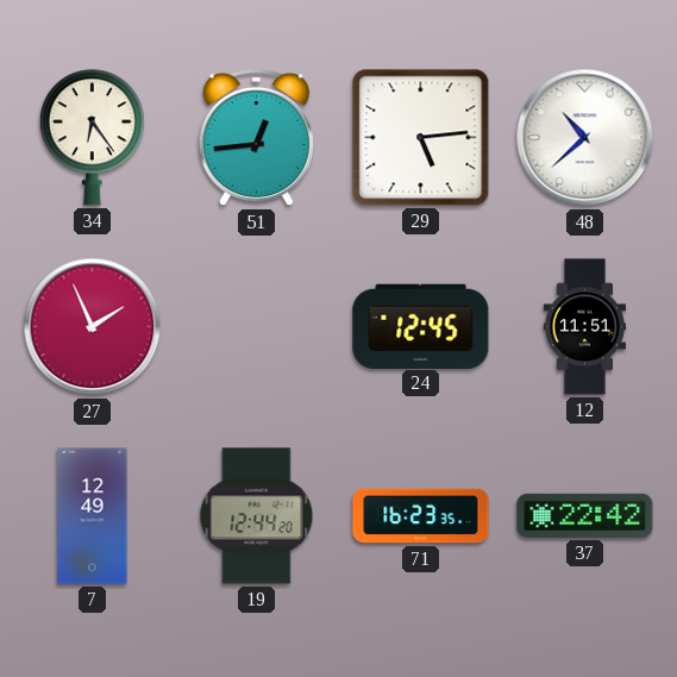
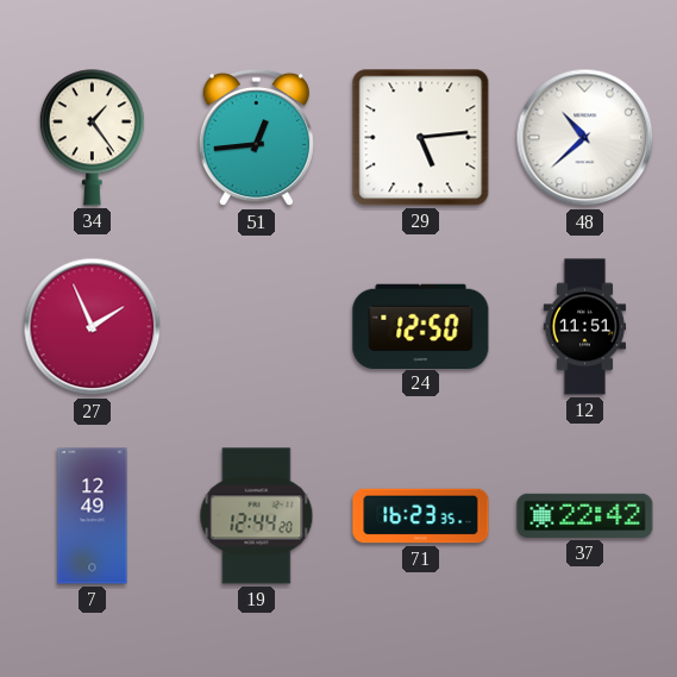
34: 6:24 -> 1:24 (92, 138)
24: 12:45 -> 12:50 (421, 326)
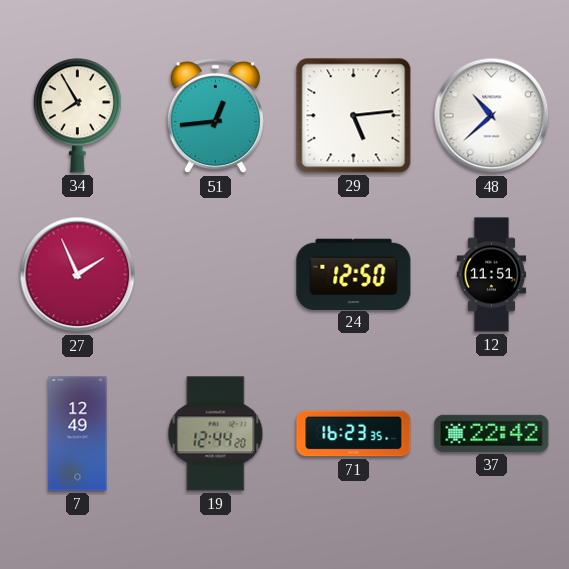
34: 1:24 -> 7:55 (77, 116)
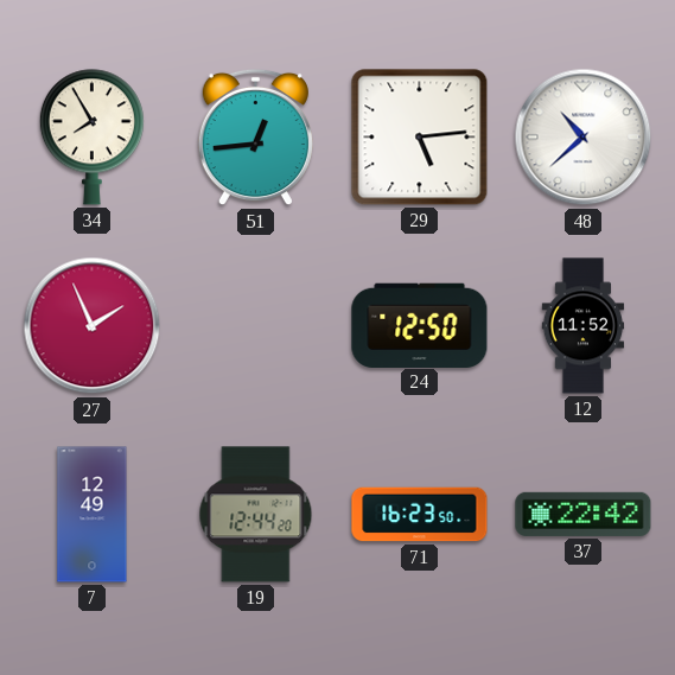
12: 11:51 -> 11:52 (584, 326)
71: 16:23:35 -> 16:23:50 (420, 515)
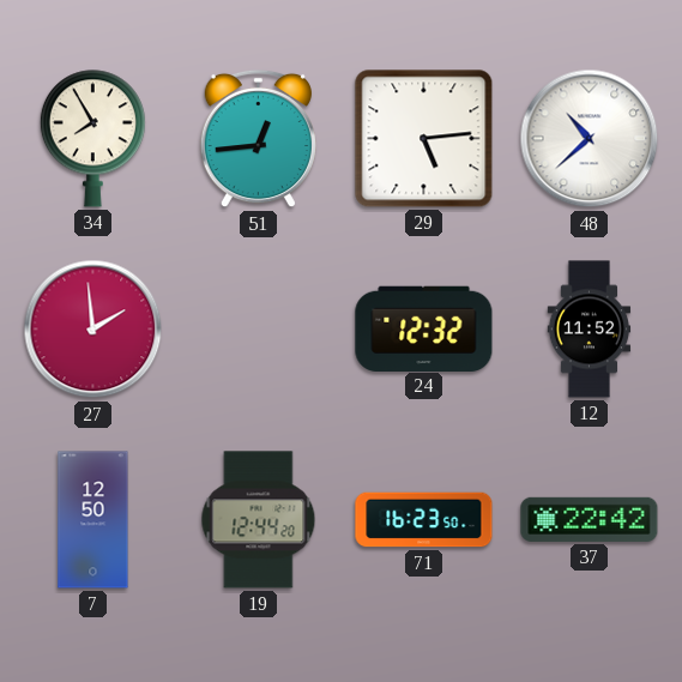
27: 1:56 -> 1:59 (93, 330)
24: 12:50 -> 12:32 (424, 328)
7: 12:49 -> 12:50 (93, 520)
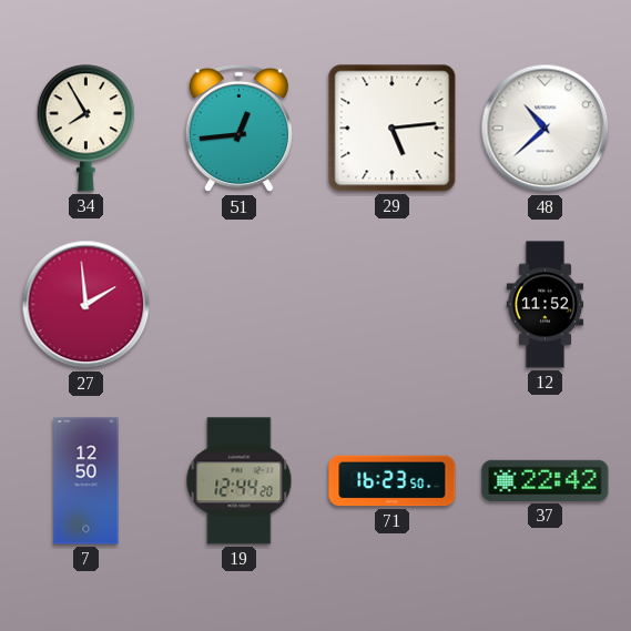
24: 12:32 -> none (424, 328)
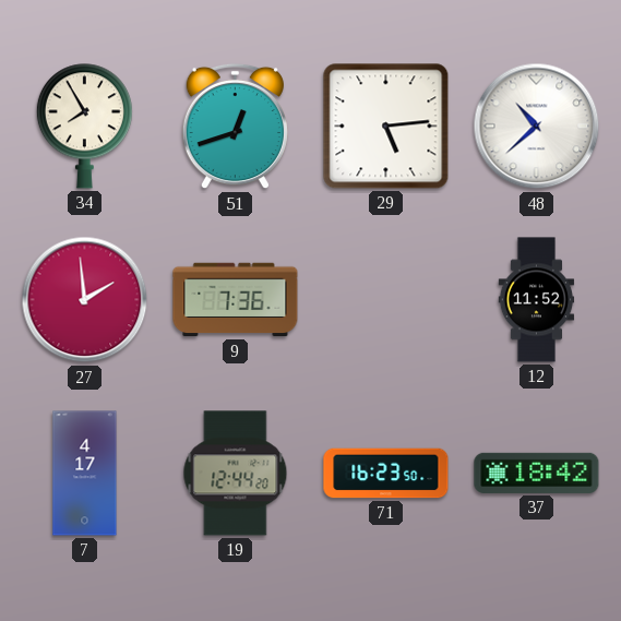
51: 12:44 -> 12:42 (235, 127)
9: none -> 7:36 (236, 300)
7: 12:50 -> 4:17 (85, 474)
37: 22:42 -> 18:42 (537, 473)
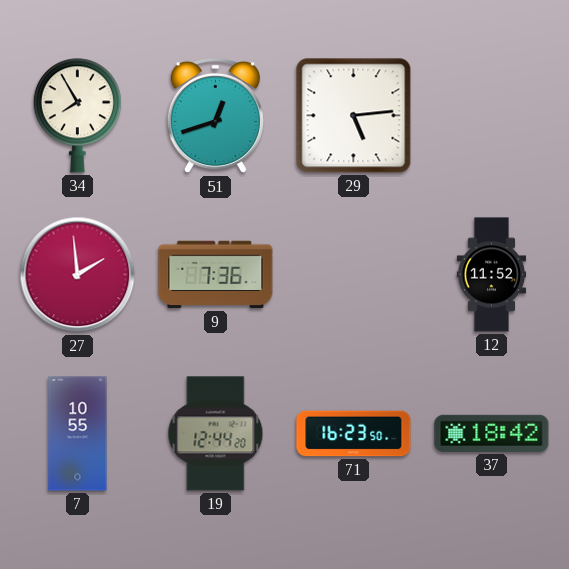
48: 10:38 -> none (537, 127)
7: 4:17 -> 10:55 (78, 434)
